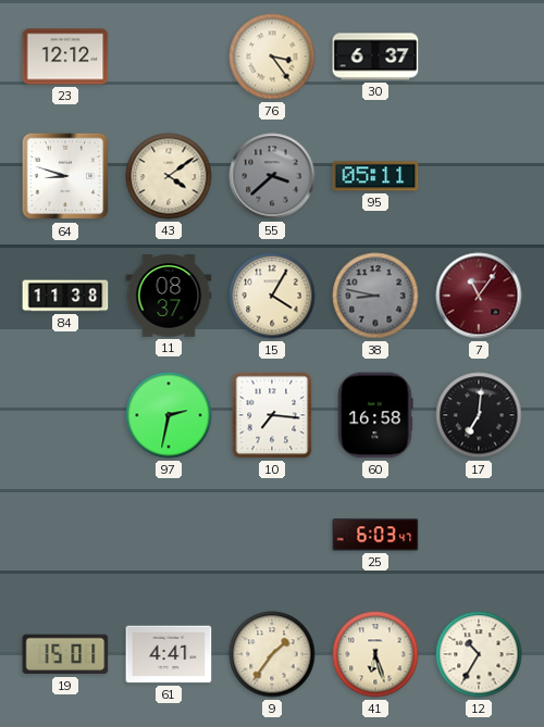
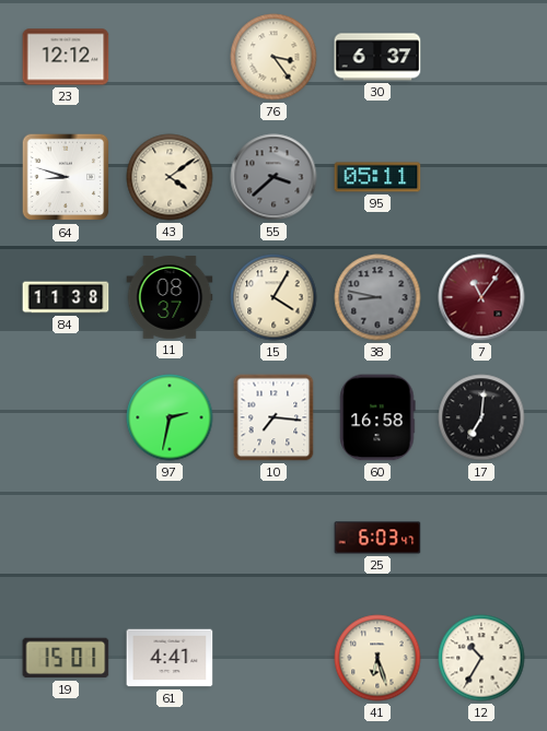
9: 1:36 -> none (272, 654)
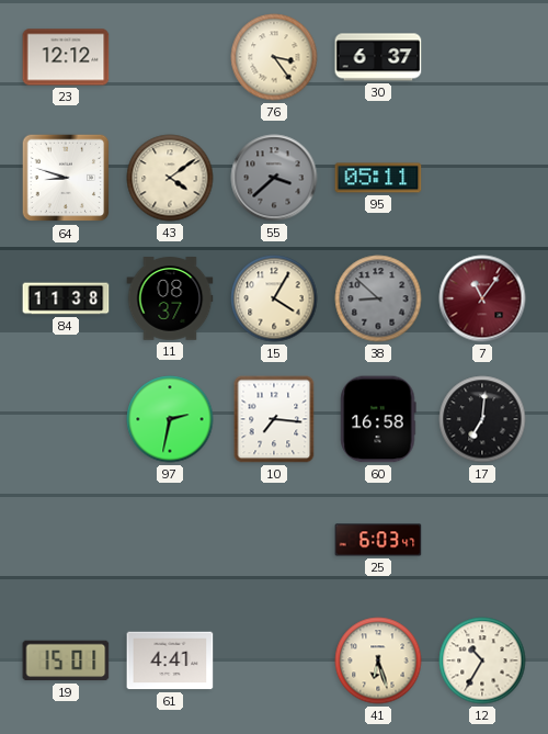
38: 8:47 -> 8:52 (378, 298)
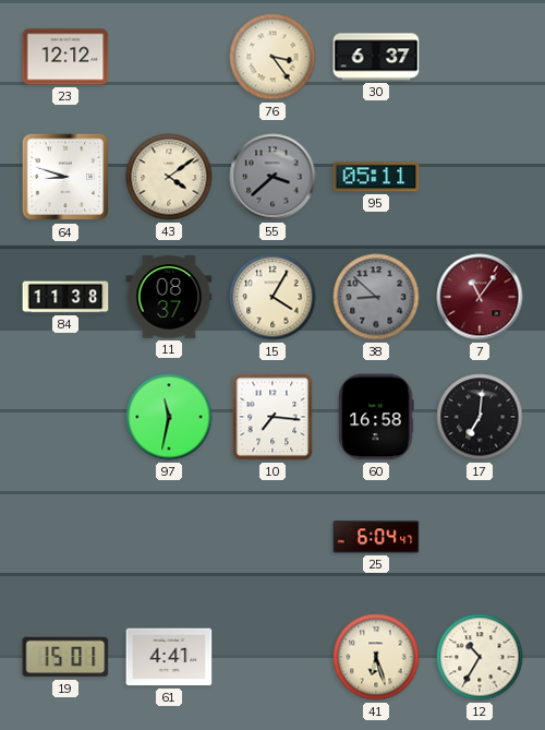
97: 2:32 -> 11:32 (169, 417)
25: 6:03 -> 6:04 (376, 537)
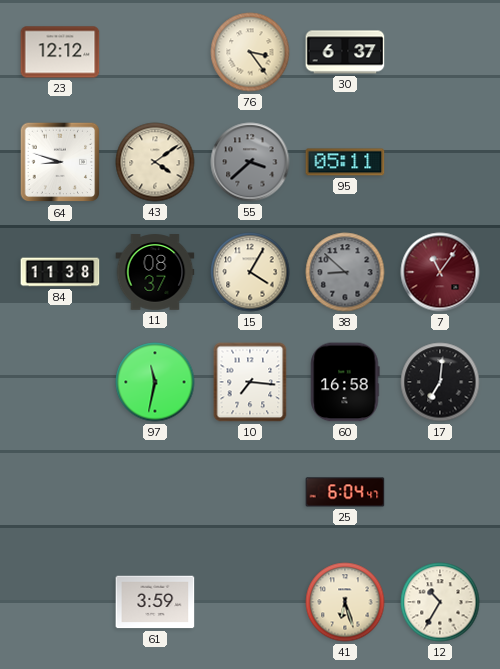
19: 15:01 -> none (65, 657)
61: 4:41 -> 3:59 (155, 602)
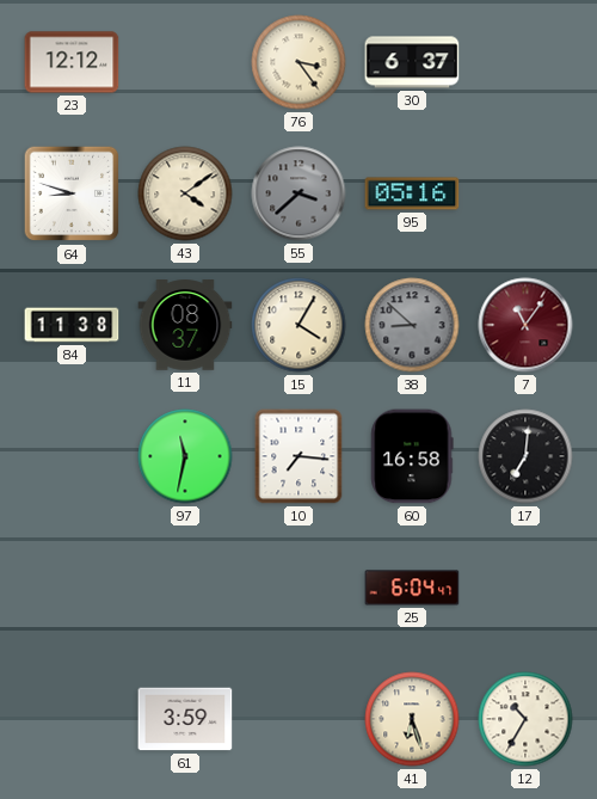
95: 05:11 -> 05:16 (412, 193)
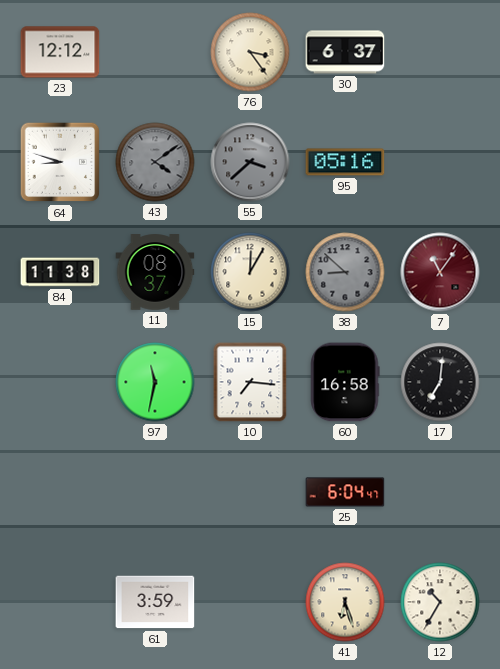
43 dial: cream -> grey (155, 162)
15: 4:05 -> 12:05 (250, 272)
